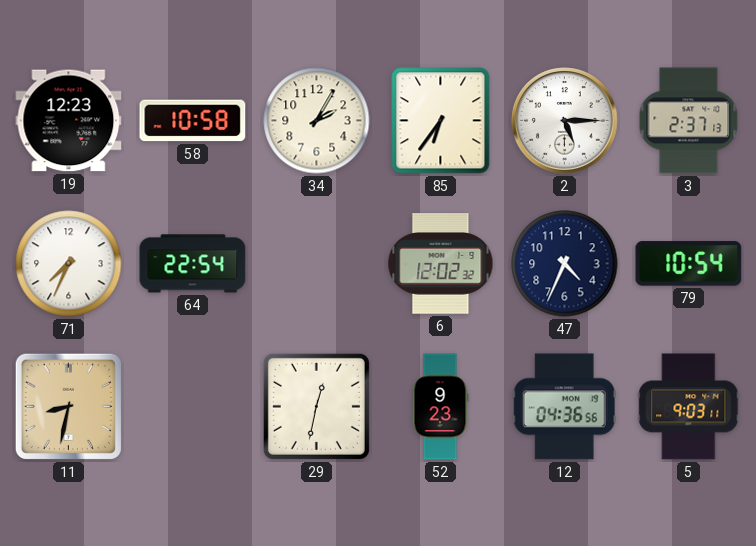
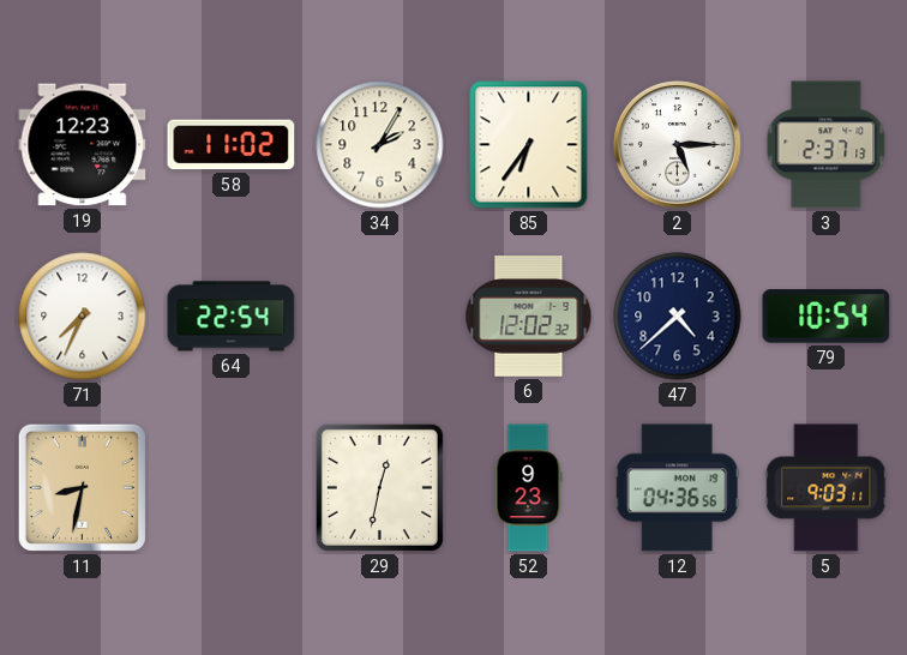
58: 10:58 -> 11:02 (232, 145)
47: 4:34 -> 4:38 (678, 317)
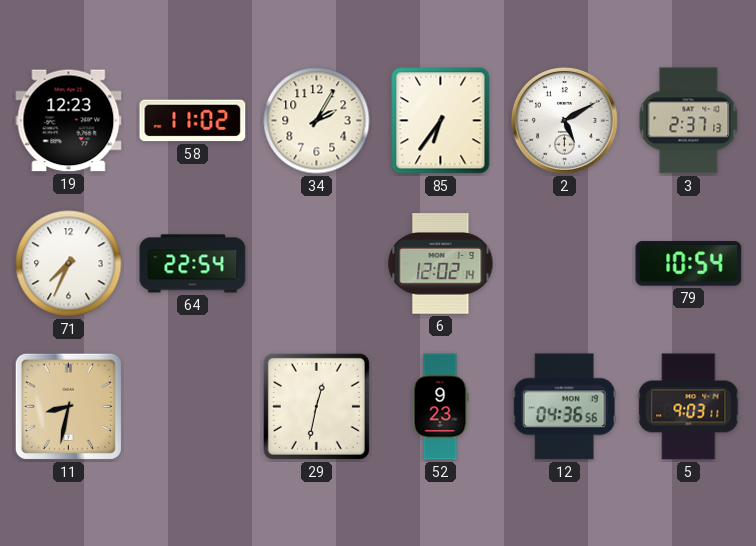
2: 5:15 -> 5:10 (565, 121)
6: 12:02:32 -> 12:02:14 (441, 264)
47: 4:38 -> none (678, 317)
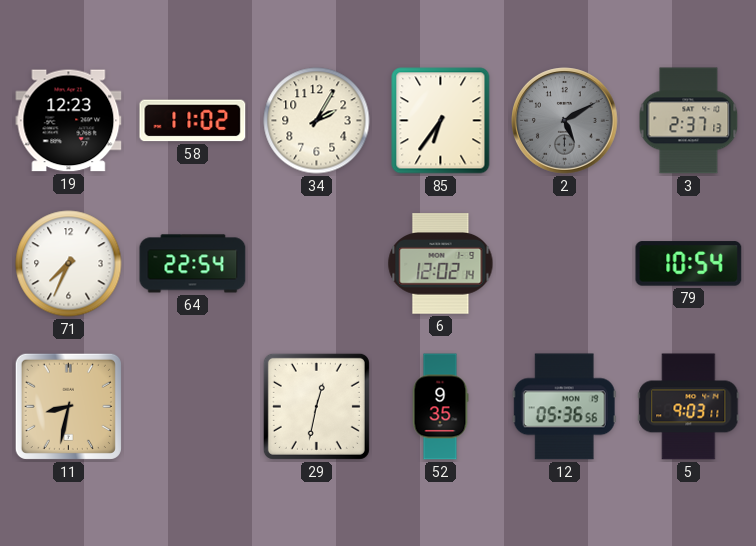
2 dial: white -> grey (565, 121)
52: 9:23 -> 9:35 (440, 407)
12: 04:36 -> 05:36 (564, 407)
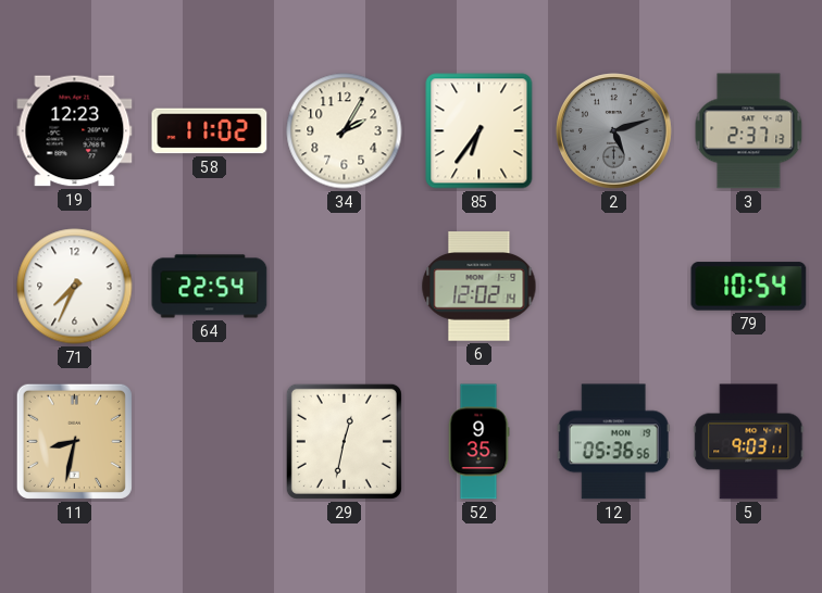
2: 5:10 -> 5:12 (614, 131)
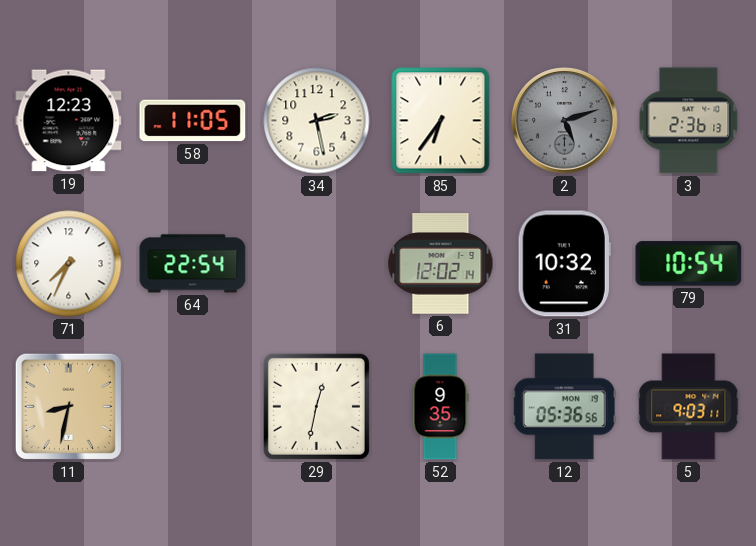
58: 11:02 -> 11:05 (193, 121)
34: 2:05 -> 2:28 (317, 121)
3: 2:37 -> 2:36 (689, 121)
31: none -> 10:32 (564, 264)
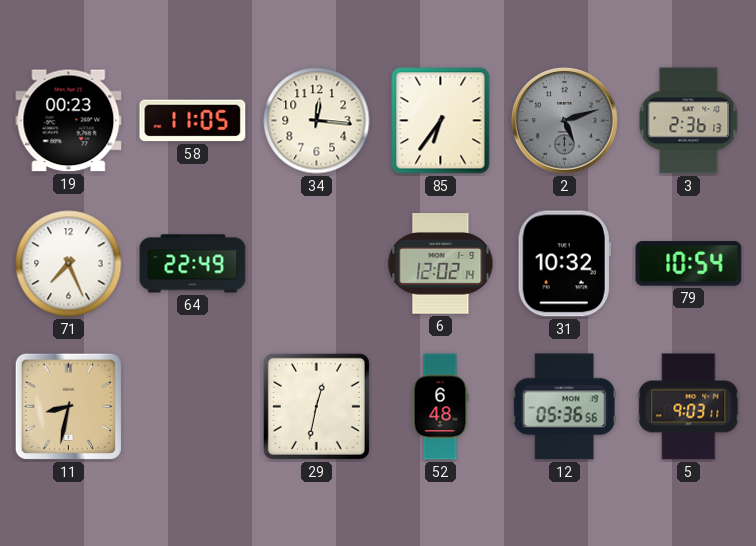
19: 12:23 -> 00:23 (69, 121)
34: 2:28 -> 12:16 (317, 121)
71: 7:34 -> 7:26 (69, 264)
64: 22:54 -> 22:49 (193, 264)
52: 9:35 -> 6:48 (440, 407)
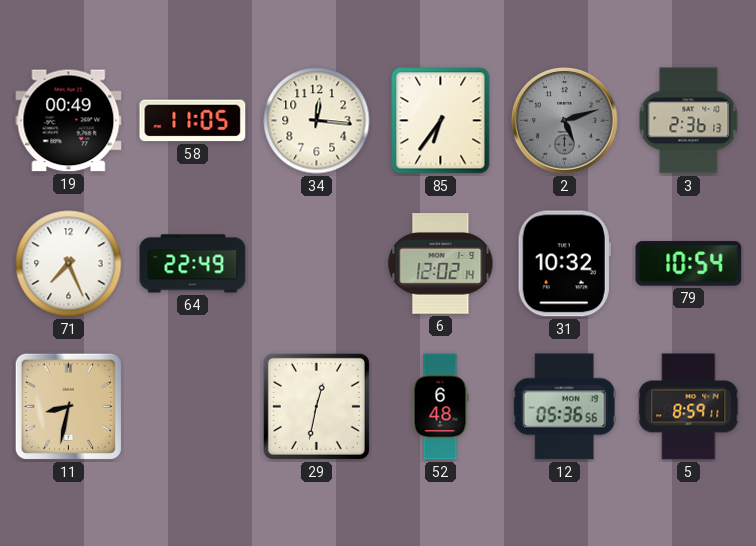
19: 00:23 -> 00:49 (69, 121)
5: 9:03 -> 8:59 (689, 407)
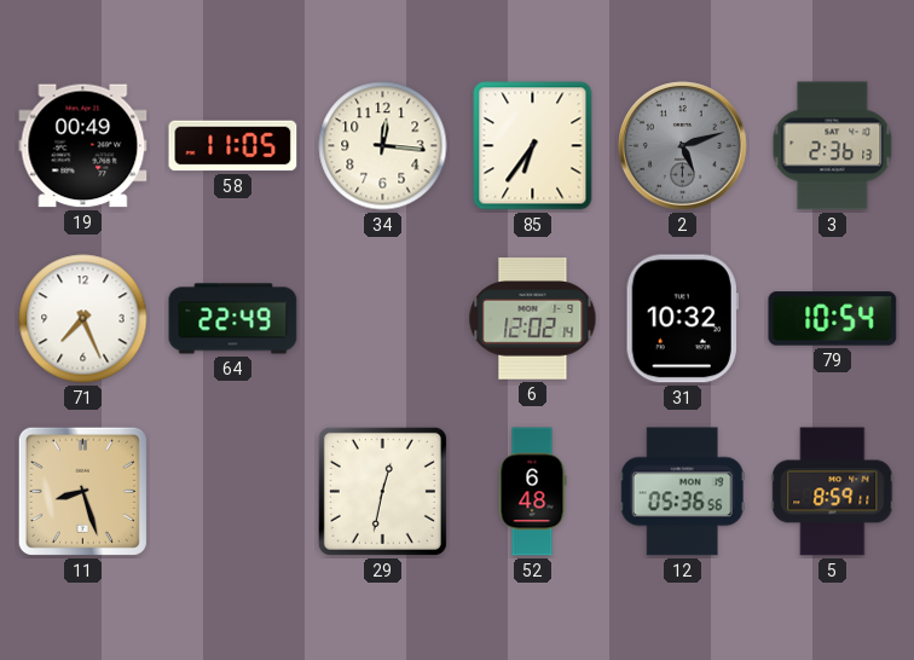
11: 8:32 -> 8:27 (82, 491)
